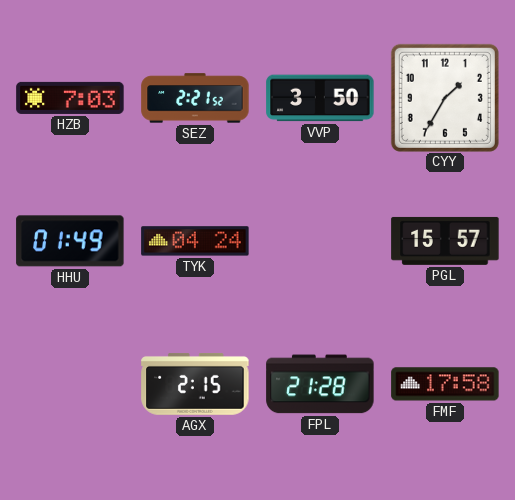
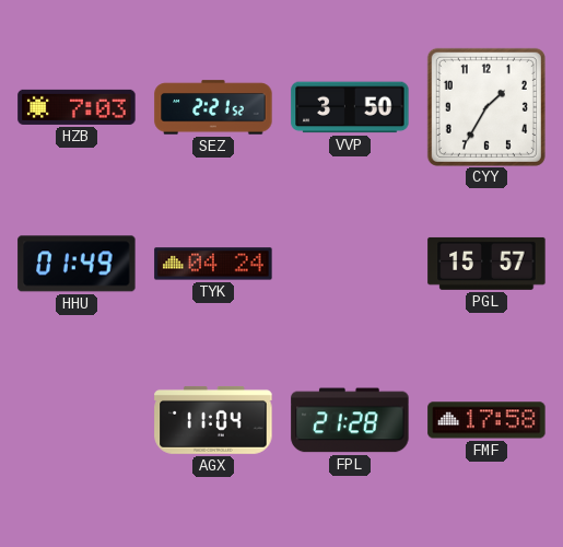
AGX: 2:15 -> 11:04 (213, 420)
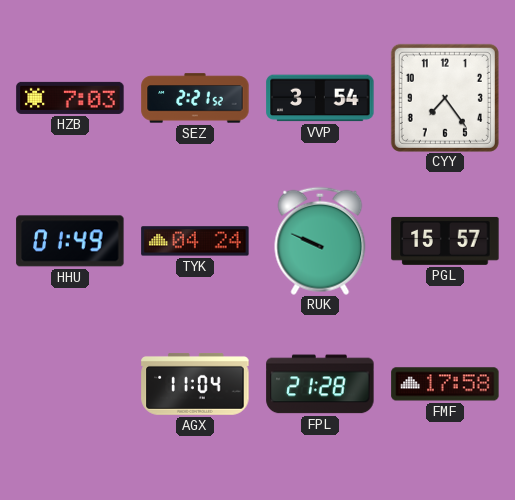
VVP: 3:50 -> 3:54 (320, 98)
CYY: 1:35 -> 7:24 (445, 98)
RUK: none -> 9:49 (320, 241)
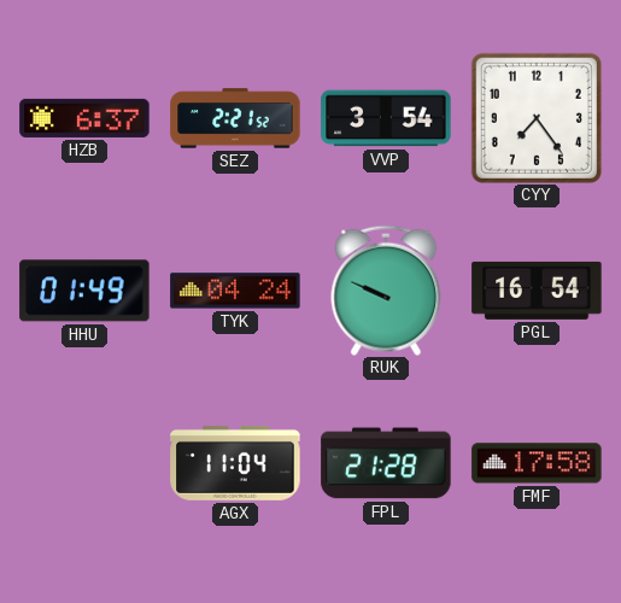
HZB: 7:03 -> 6:37 (84, 118)
PGL: 15:57 -> 16:54 (537, 291)
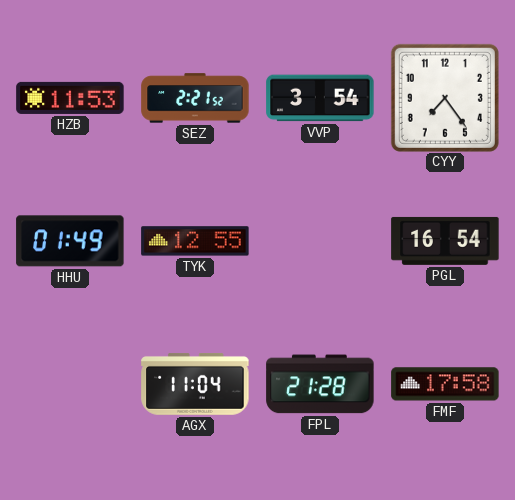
HZB: 6:37 -> 11:53 (70, 98)
TYK: 04:24 -> 12:55 (195, 241)
RUK: 9:49 -> none (386, 291)
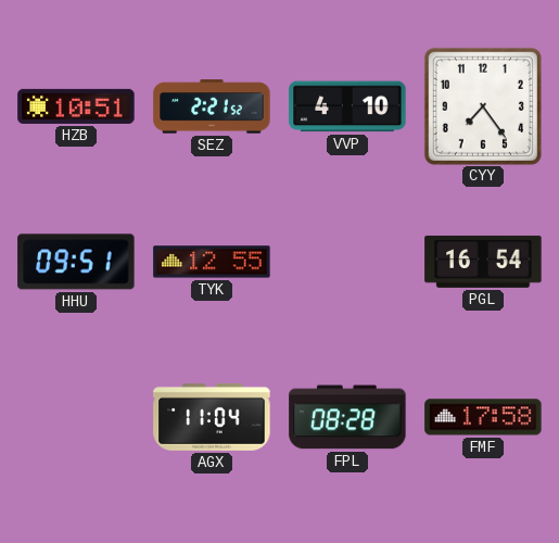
HZB: 11:53 -> 10:51 (76, 106)
VVP: 3:54 -> 4:10 (347, 106)
HHU: 01:49 -> 09:51 (76, 262)
FPL: 21:28 -> 08:28 (347, 417)
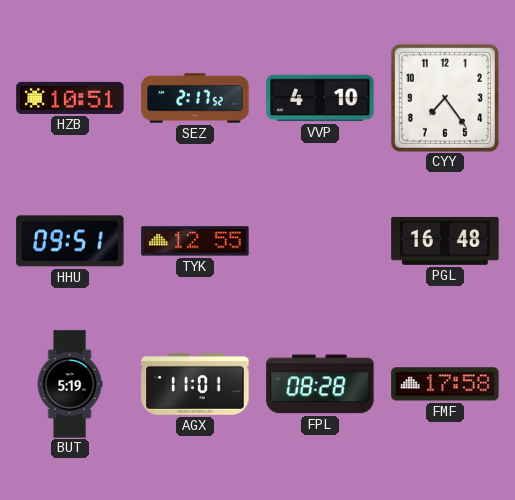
SEZ: 2:21 -> 2:17 (195, 98)
PGL: 16:54 -> 16:48 (445, 241)
BUT: none -> 5:19 (70, 384)
AGX: 11:04 -> 11:01 (195, 384)
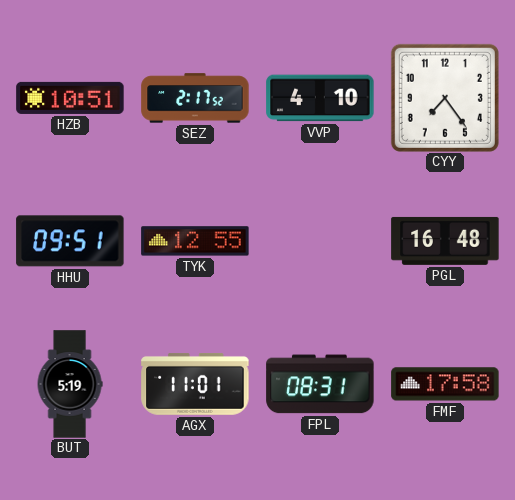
FPL: 08:28 -> 08:31 (320, 384)
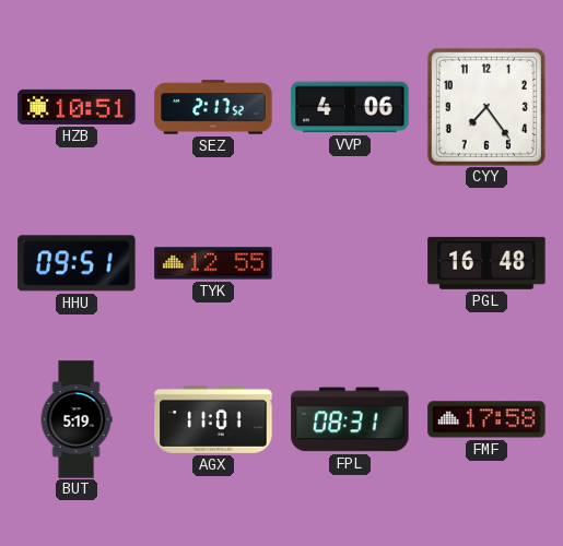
VVP: 4:10 -> 4:06 (350, 107)
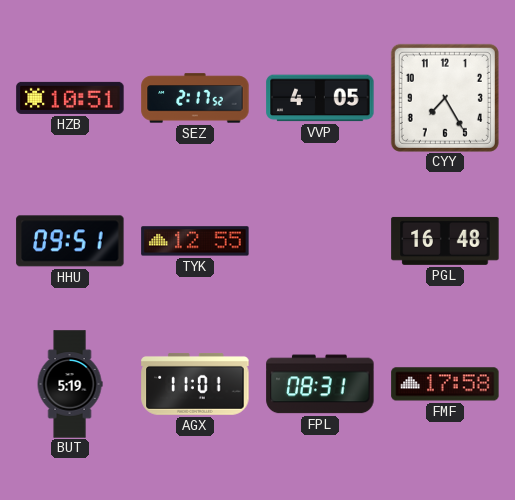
VVP: 4:06 -> 4:05 (320, 98)
CYY: 7:24 -> 7:25 (445, 98)
